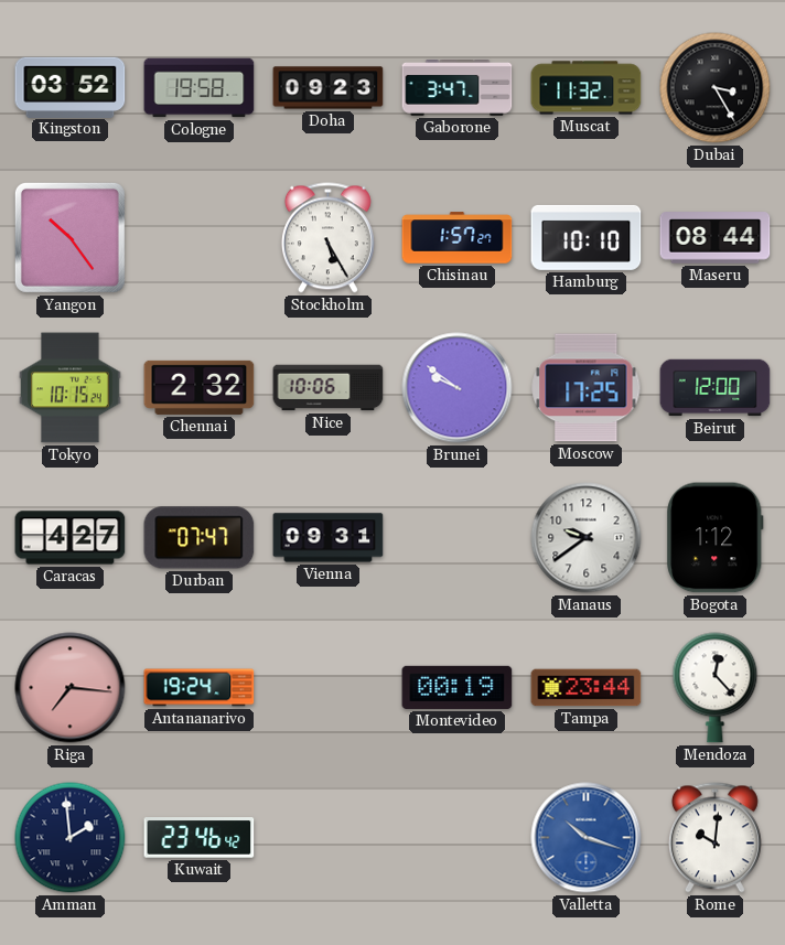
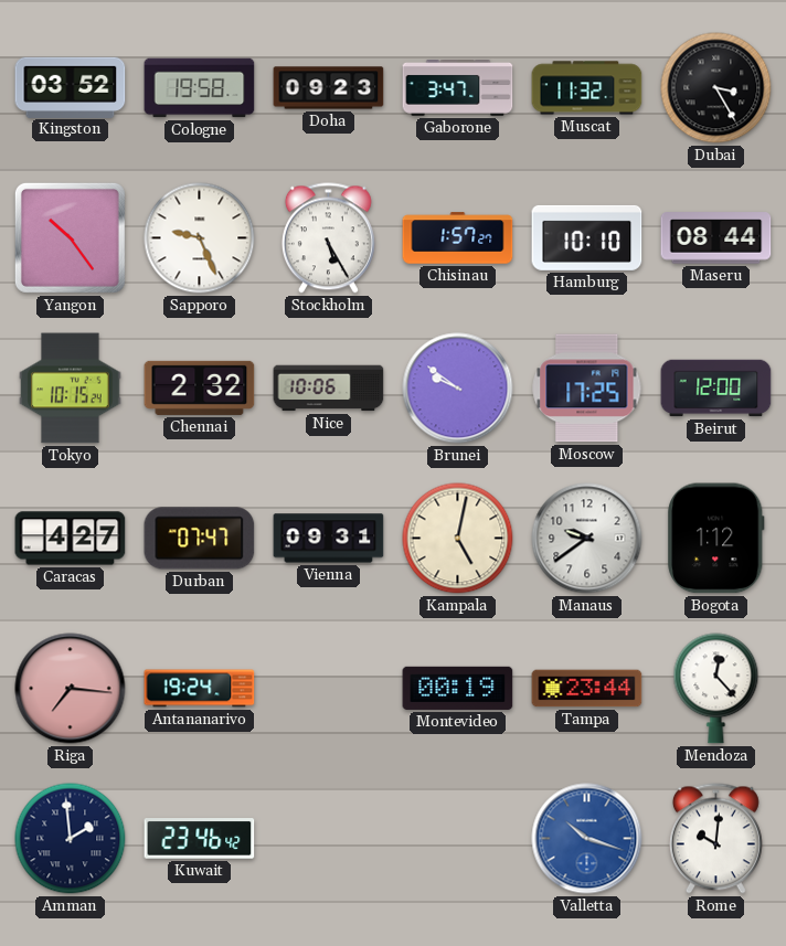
Sapporo: none -> 9:26 (200, 238)
Kampala: none -> 5:02 (458, 539)
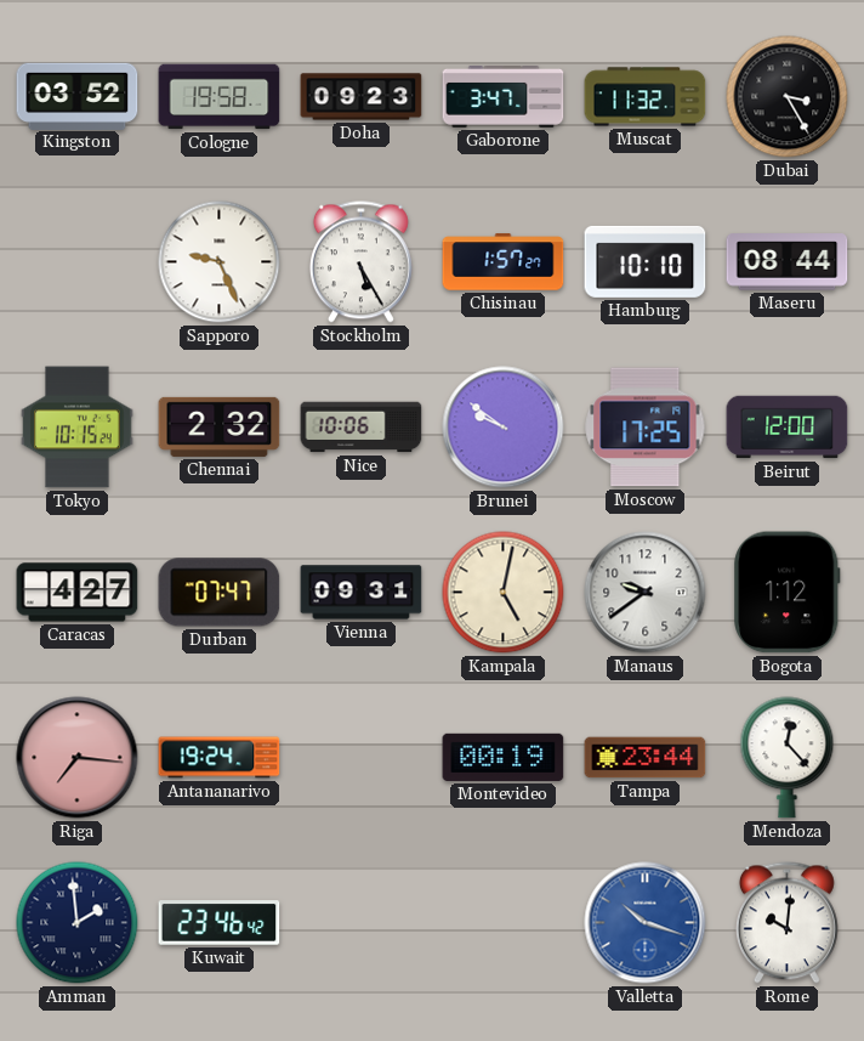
Yangon: 10:24 -> none (70, 237)
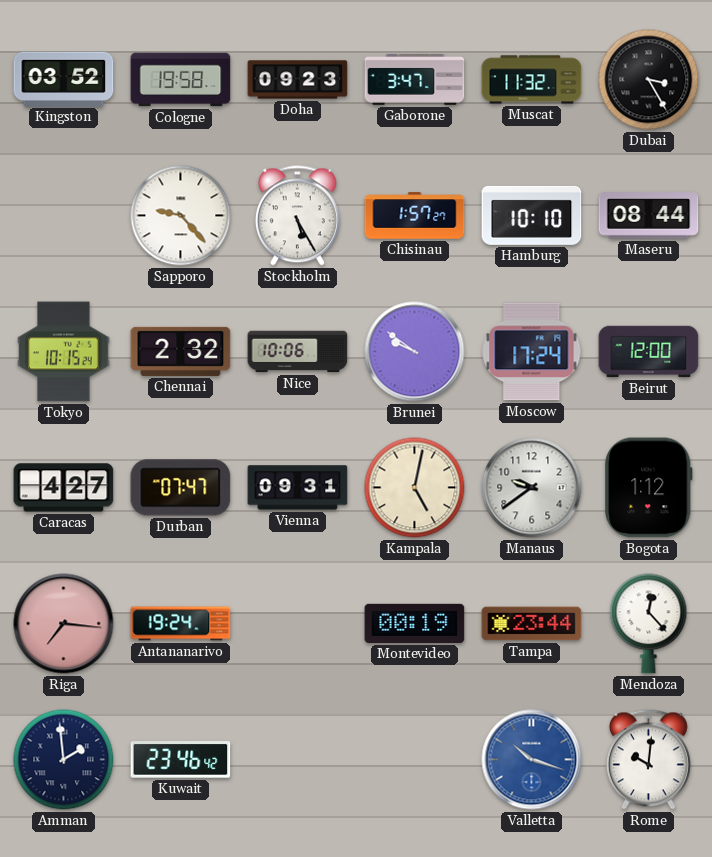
Sapporo: 9:26 -> 9:23 (181, 216)
Moscow: 17:25 -> 17:24 (532, 352)
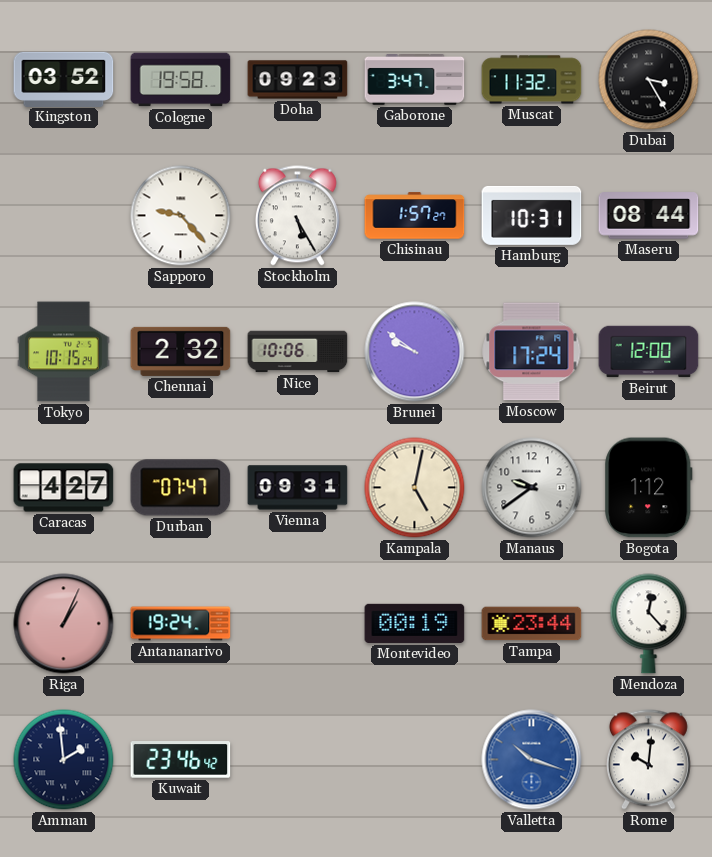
Hamburg: 10:10 -> 10:31 (532, 215)
Riga: 7:16 -> 1:04 (64, 624)
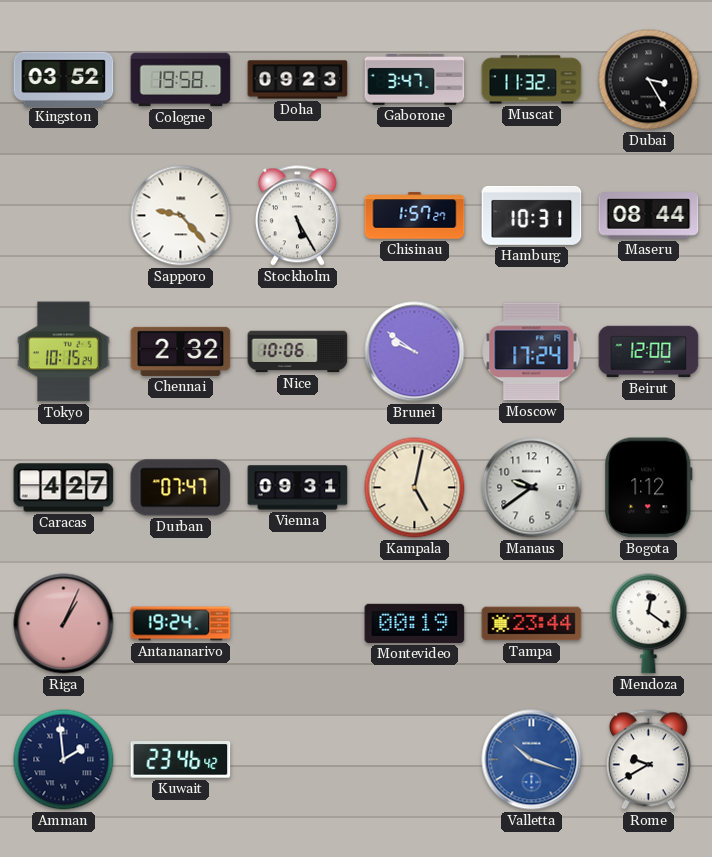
Mendoza: 12:23 -> 12:21 (649, 624)
Rome: 10:01 -> 9:40 (648, 760)
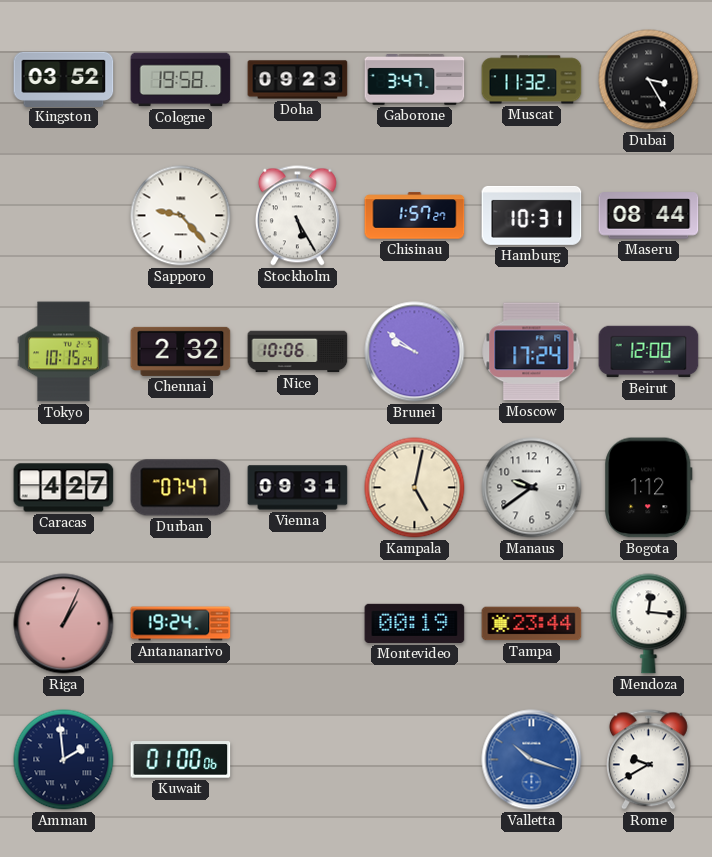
Mendoza: 12:21 -> 12:16 (649, 624)
Kuwait: 23:46 -> 01:00 (181, 760)
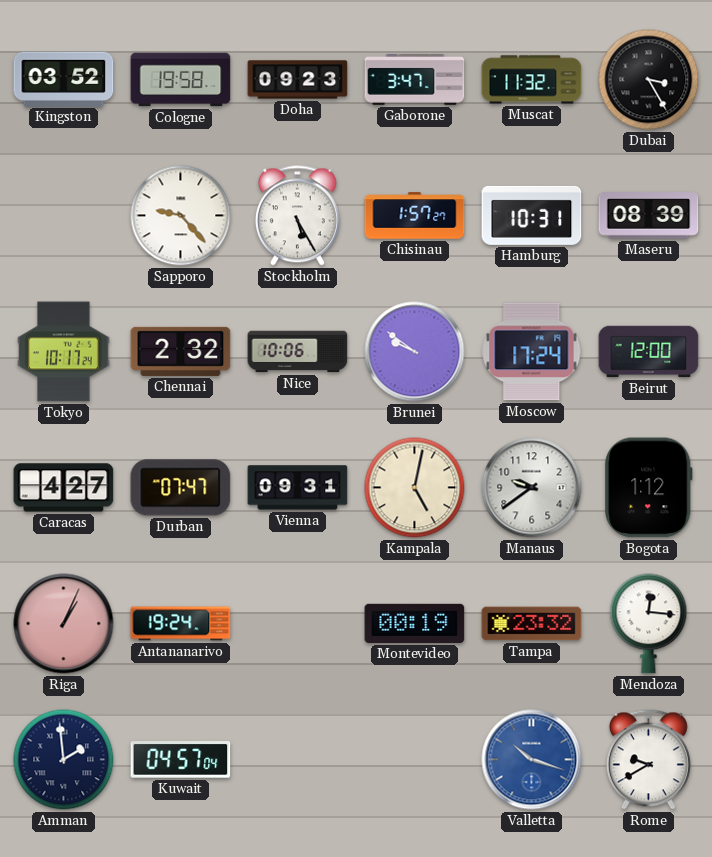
Maseru: 08:44 -> 08:39 (649, 216)
Tokyo: 10:15 -> 10:17 (64, 352)
Tampa: 23:44 -> 23:32 (532, 624)
Kuwait: 01:00 -> 04:57 (181, 760)
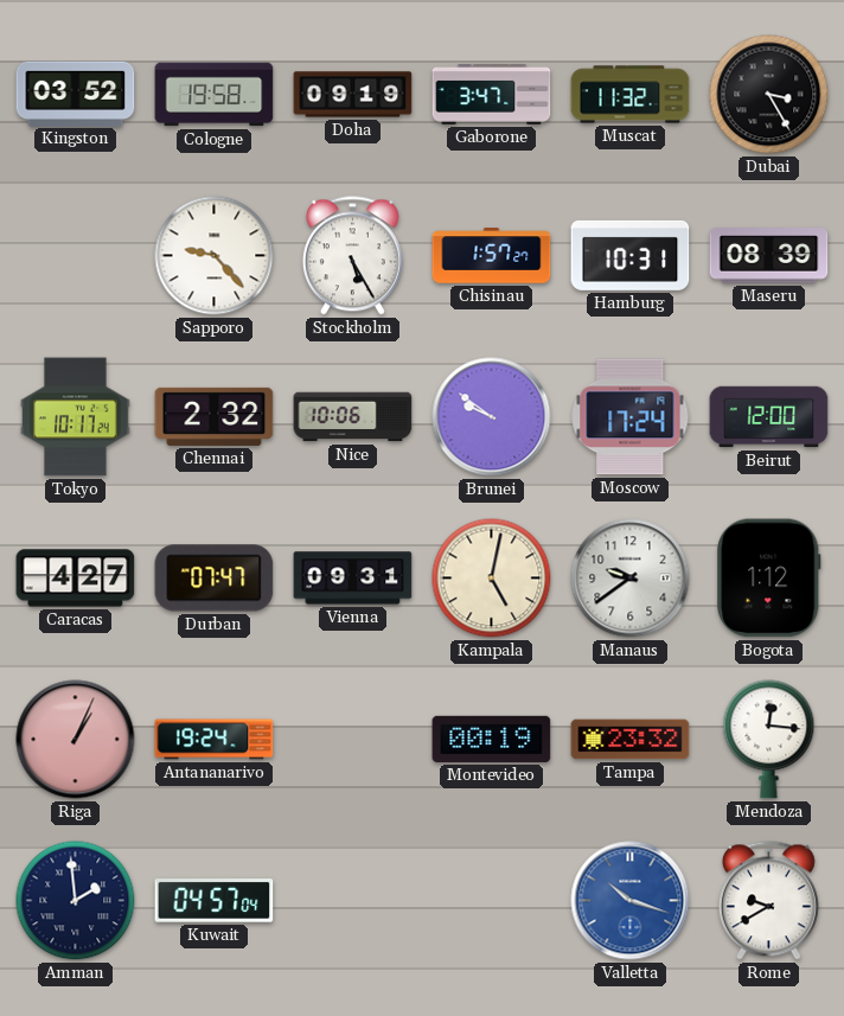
Doha: 09:23 -> 09:19 (353, 95)
